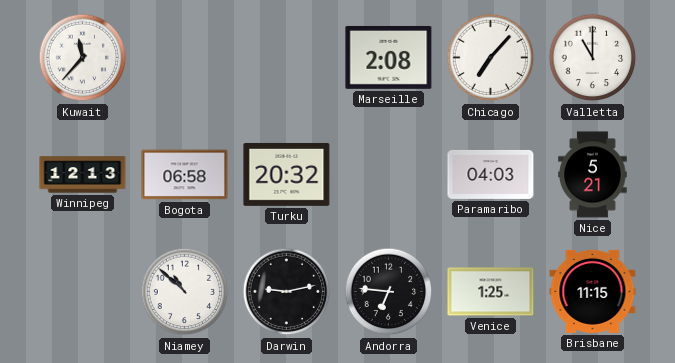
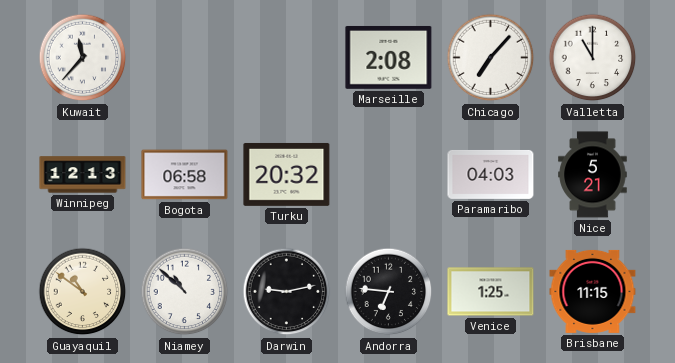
Guayaquil: none -> 10:51 (83, 292)
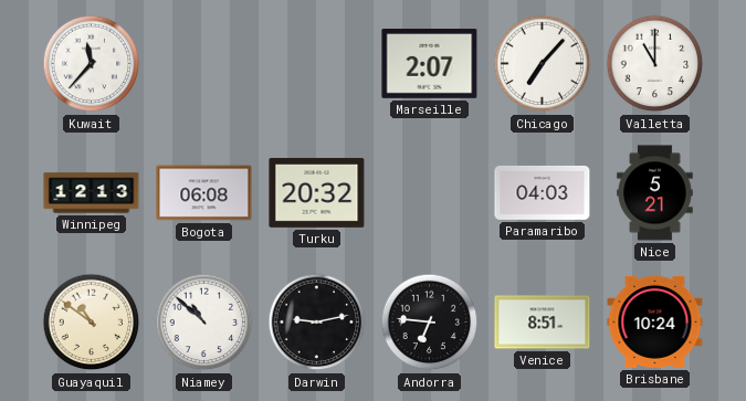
Marseille: 2:08 -> 2:07 (430, 63)
Bogota: 06:58 -> 06:08 (204, 193)
Venice: 1:25 -> 8:51 (543, 323)
Brisbane: 11:15 -> 10:24 (655, 321)
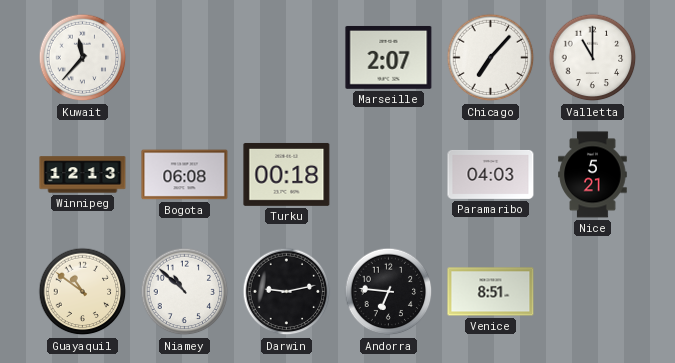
Turku: 20:32 -> 00:18 (287, 174)
Brisbane: 10:24 -> none (655, 321)
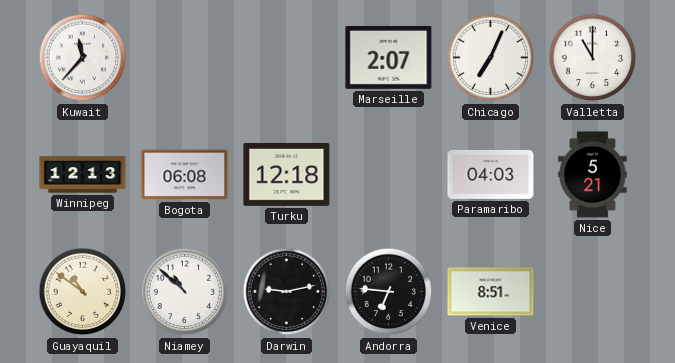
Chicago: 7:07 -> 7:04 (491, 58)
Turku: 00:18 -> 12:18 (287, 174)
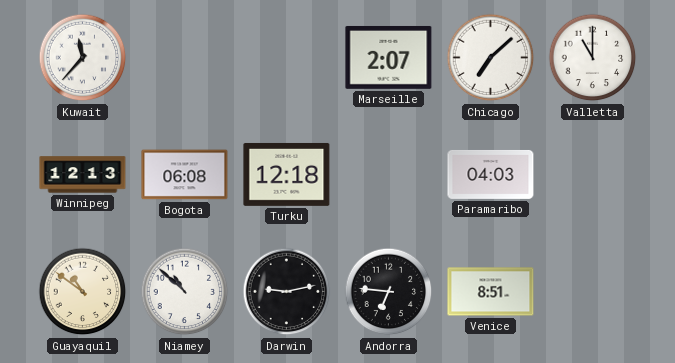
Chicago: 7:04 -> 7:08 (491, 58)
Nice: 5:21 -> none (593, 175)
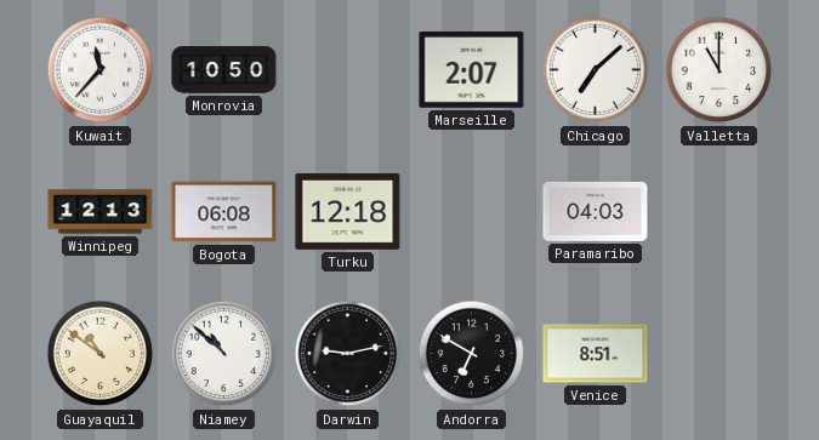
Monrovia: none -> 10:50 (224, 70)
Andorra: 6:46 -> 6:50 (472, 354)
